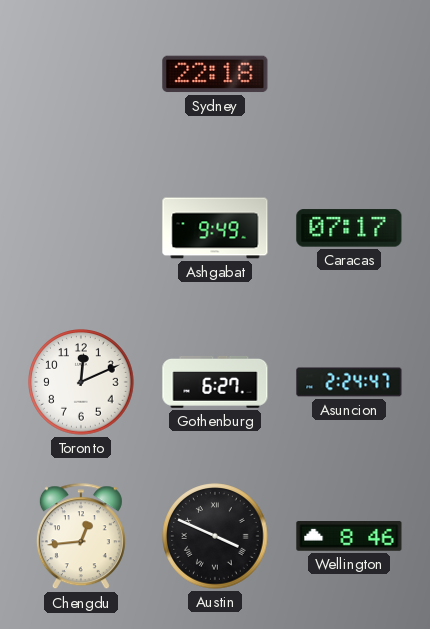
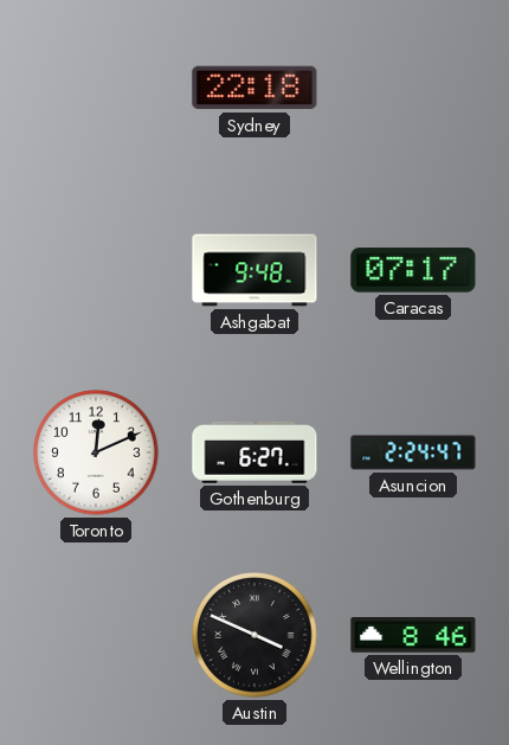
Ashgabat: 9:49 -> 9:48 (254, 270)
Chengdu: 12:44 -> none (81, 537)
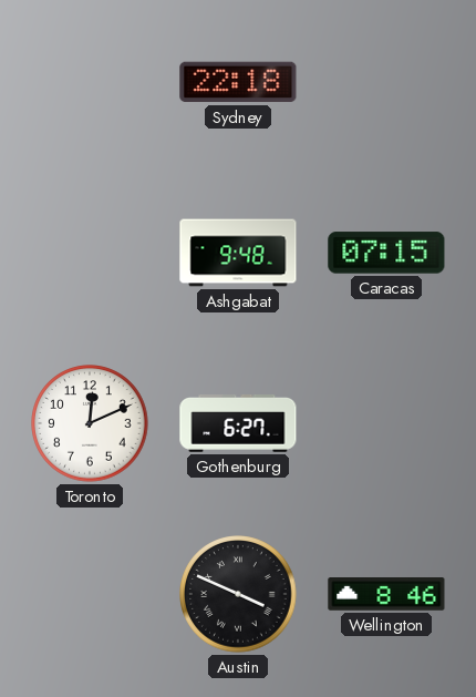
Caracas: 07:17 -> 07:15 (386, 253)
Asuncion: 2:24 -> none (413, 452)
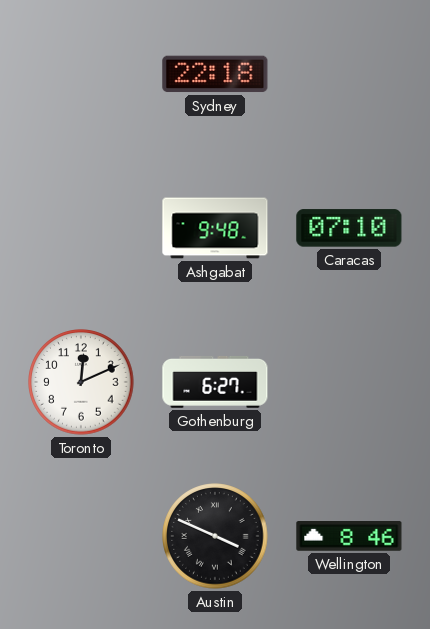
Caracas: 07:15 -> 07:10 (349, 228)
